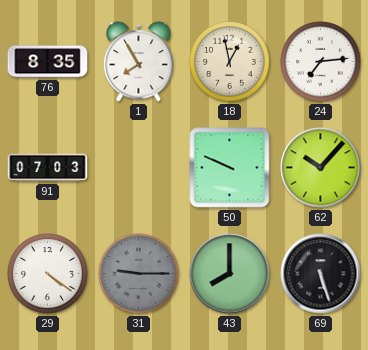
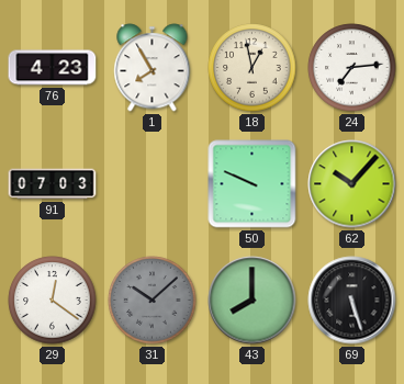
76: 8:35 -> 4:23 (53, 68)
29: 4:21 -> 12:21 (53, 301)
31: 9:15 -> 10:08 (153, 301)
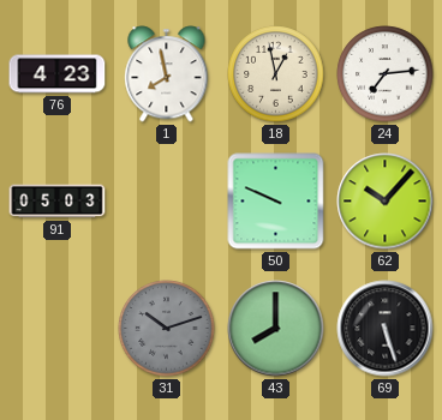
1: 7:55 -> 7:58 (167, 74)
91: 07:03 -> 05:03 (58, 202)
29: 12:21 -> none (53, 301)
31: 10:08 -> 10:12 (167, 329)
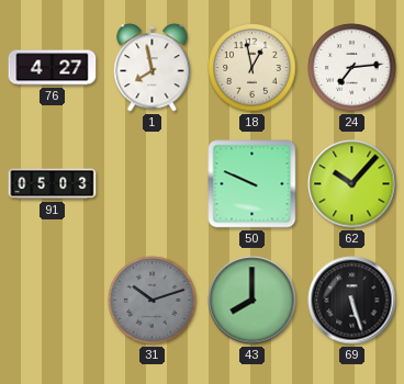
76: 4:23 -> 4:27 (53, 68)
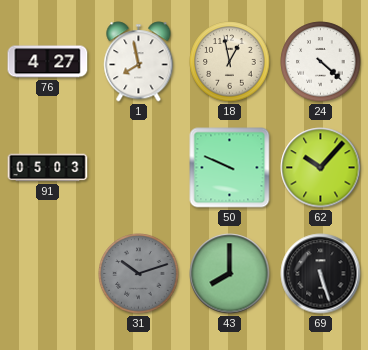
24: 7:14 -> 4:22 (321, 62)
